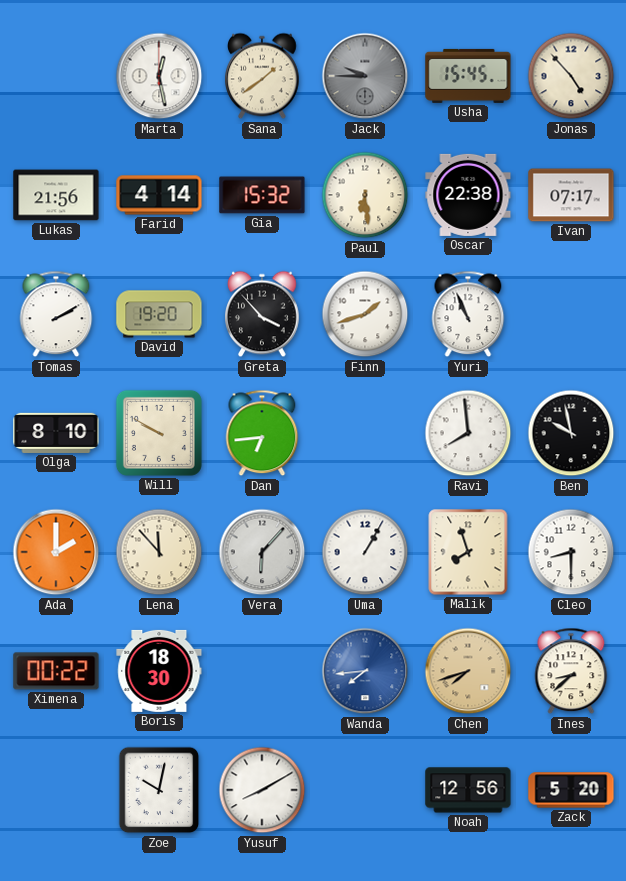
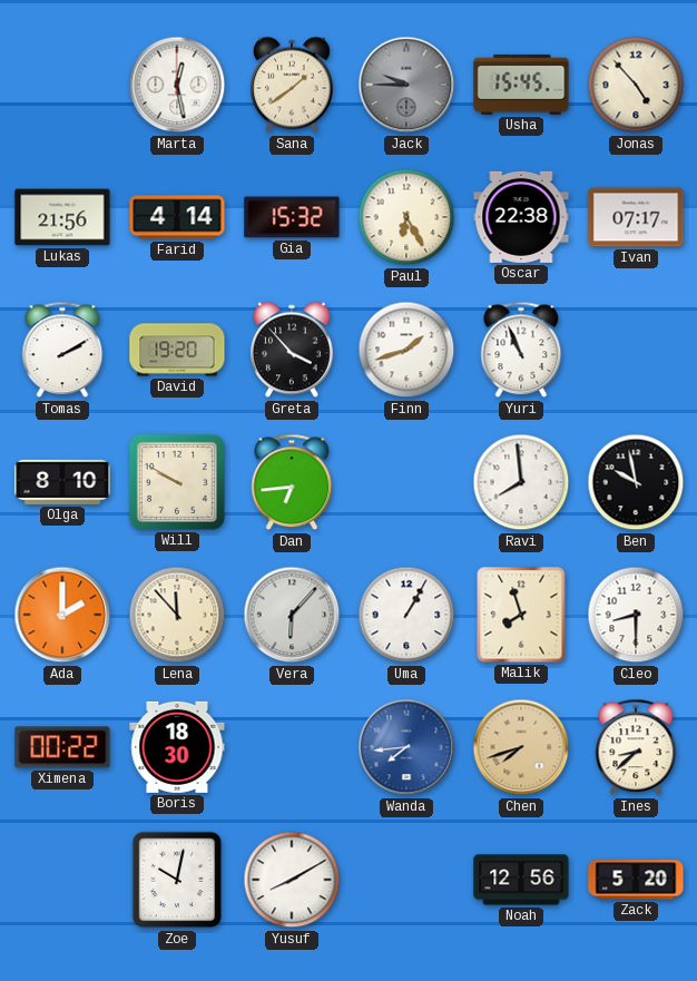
Paul: 6:29 -> 6:25 (406, 217)
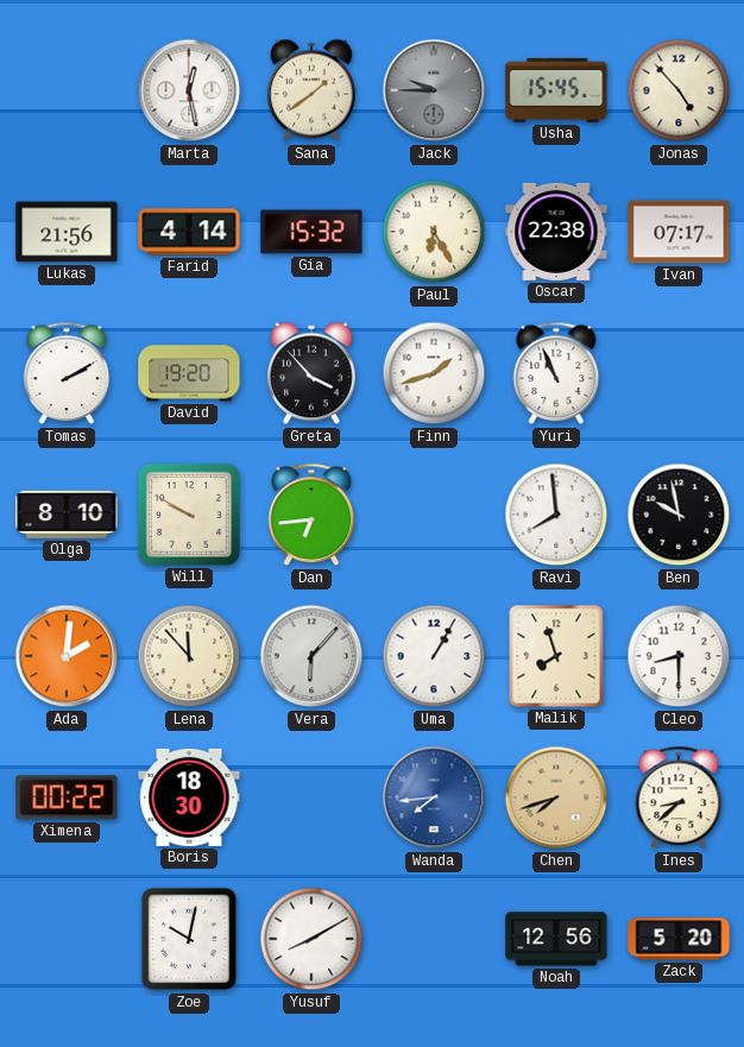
Ada: 2:00 -> 2:01 (67, 656)
